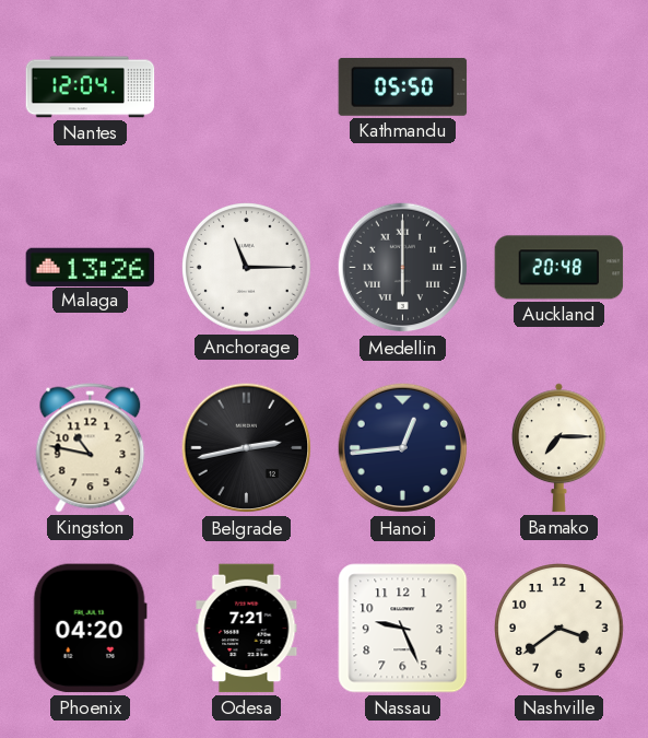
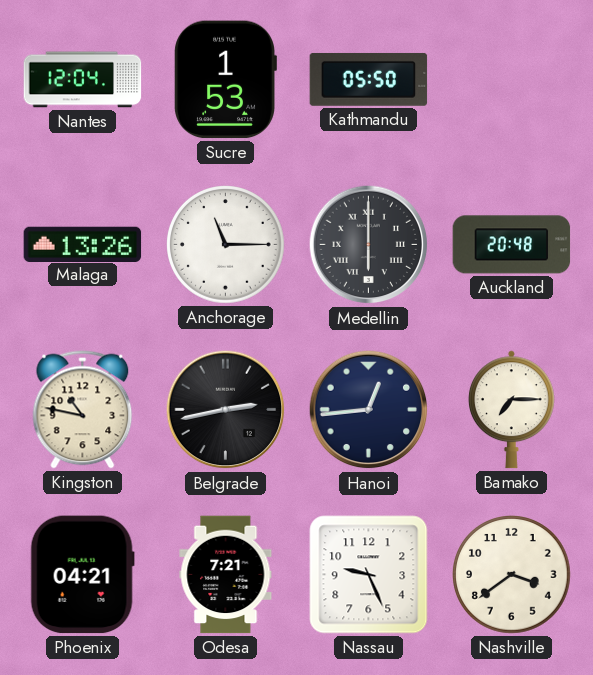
Sucre: none -> 1:53 (225, 80)
Phoenix: 04:20 -> 04:21 (82, 575)
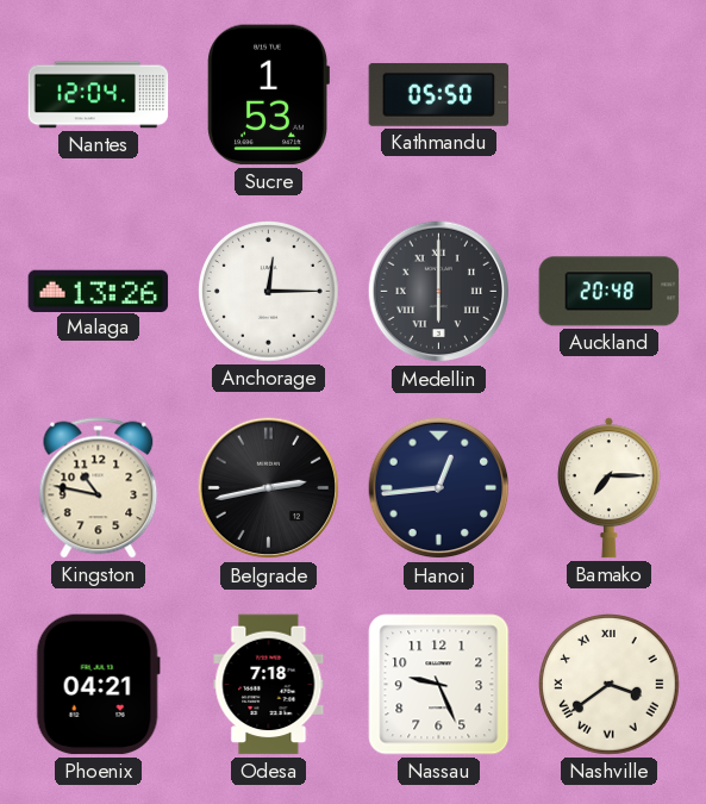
Anchorage: 11:15 -> 12:15 (269, 292)
Odesa: 7:21 -> 7:18 (269, 685)
Nashville numerals: Arabic -> Roman (610, 685)
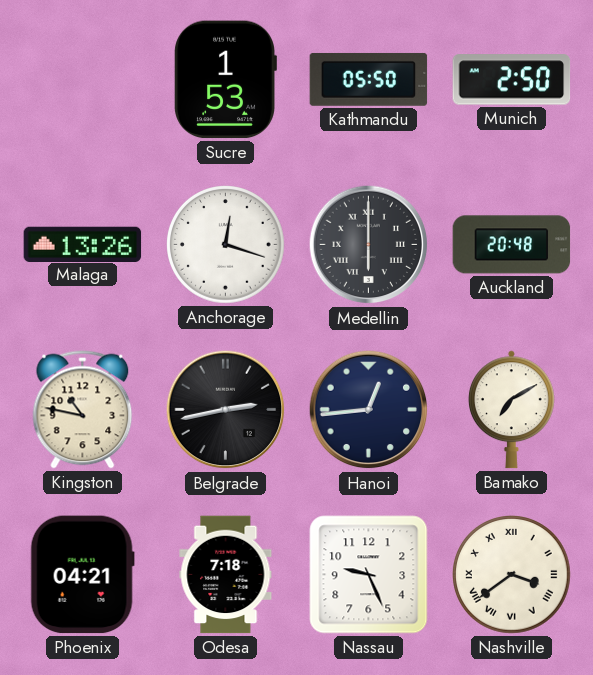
Nantes: 12:04 -> none (99, 95)
Munich: none -> 2:50 (512, 80)
Anchorage: 12:15 -> 12:18 (226, 245)
Bamako: 7:15 -> 7:10 (511, 410)
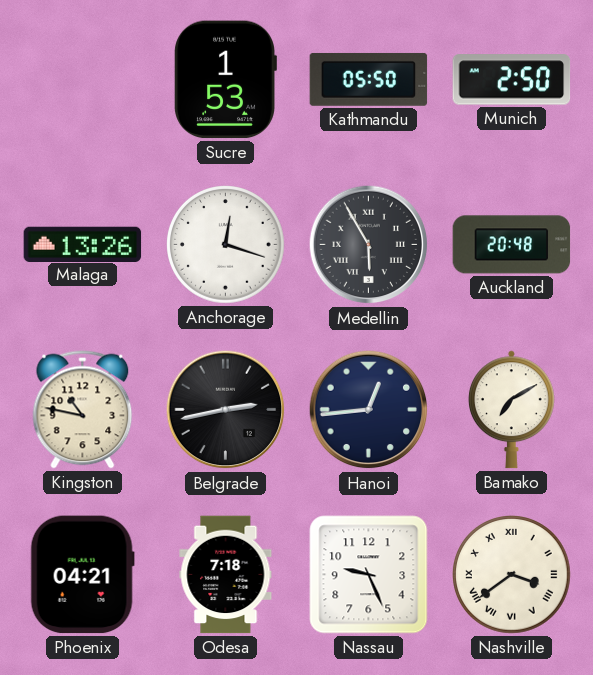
Medellin: 6:00 -> 5:55 (369, 245)
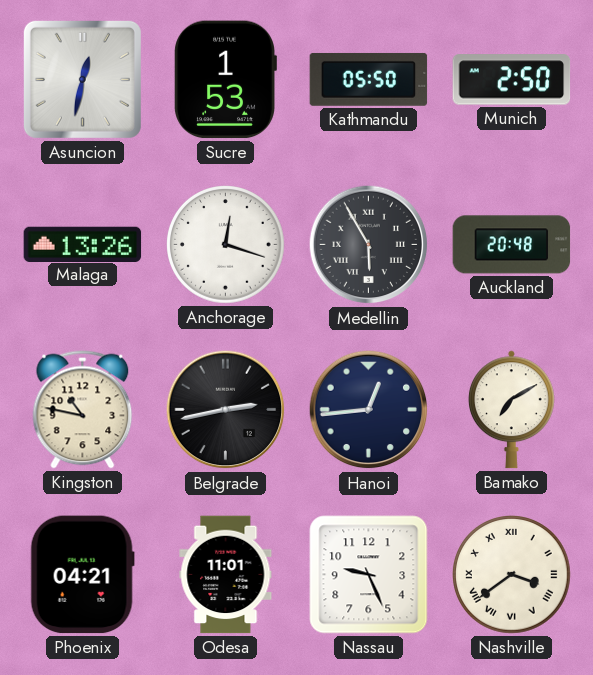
Asuncion: none -> 12:32 (82, 79)
Odesa: 7:18 -> 11:01 (226, 575)
